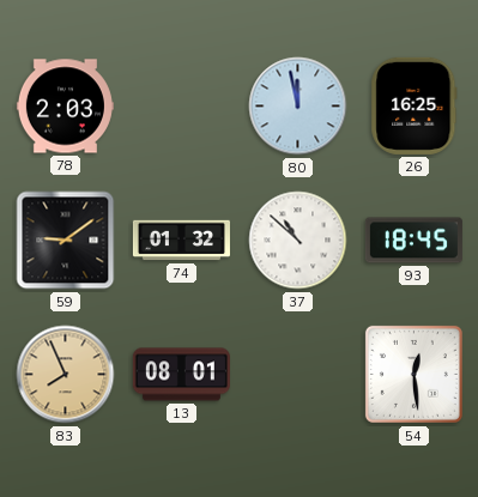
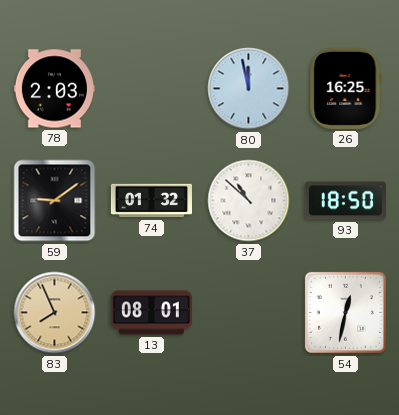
93: 18:45 -> 18:50 (345, 201)
54: 12:29 -> 12:32 (345, 312)
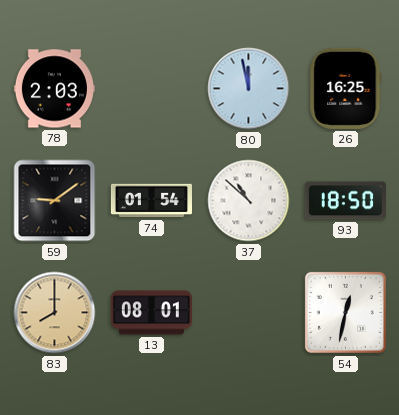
74: 01:32 -> 01:54 (151, 201)
83: 7:56 -> 8:00 (55, 313)
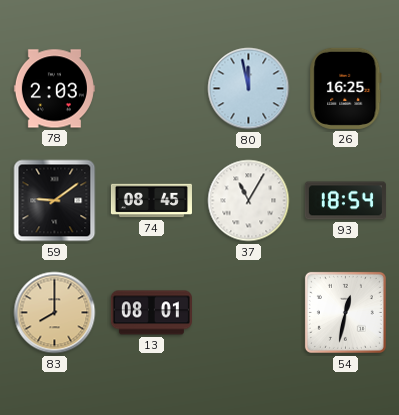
74: 01:54 -> 08:45 (151, 201)
37: 10:52 -> 11:05 (249, 201)
93: 18:50 -> 18:54 (345, 201)
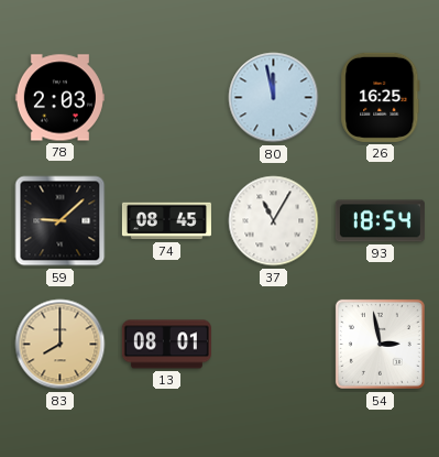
59: 9:09 -> 9:08 (61, 221)
54: 12:32 -> 2:58 (380, 344)
